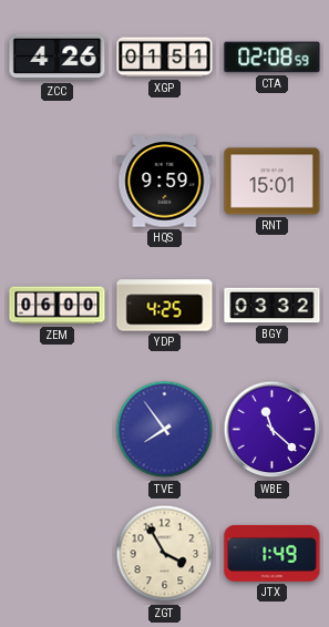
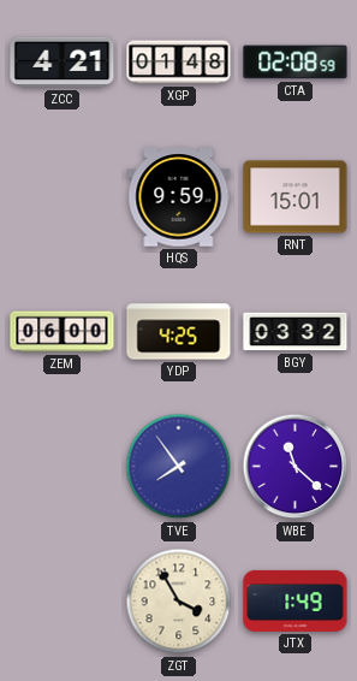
ZCC: 4:26 -> 4:21 (63, 63)
XGP: 01:51 -> 01:48 (179, 63)
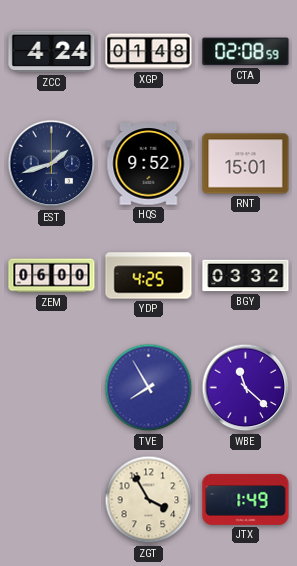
ZCC: 4:21 -> 4:24 (52, 52)
EST: none -> 1:42 (52, 164)
HQS: 9:59 -> 9:52 (149, 164)
TVE: 7:54 -> 7:55 (149, 388)
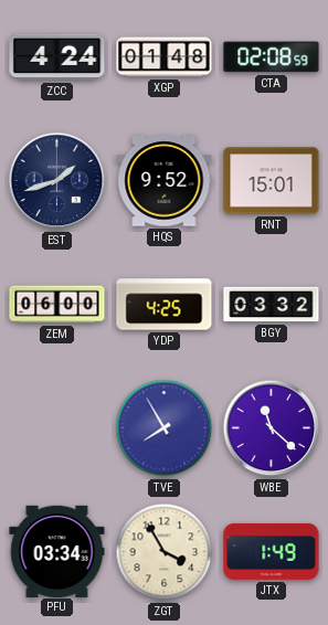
PFU: none -> 03:34 (57, 551)
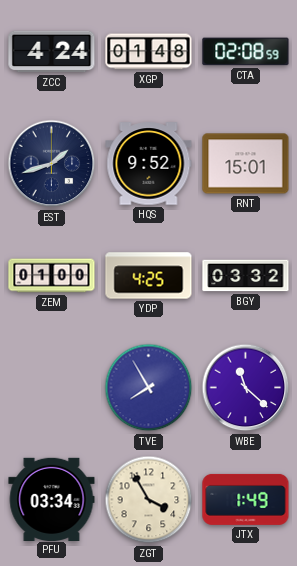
ZEM: 06:00 -> 01:00 (52, 276)
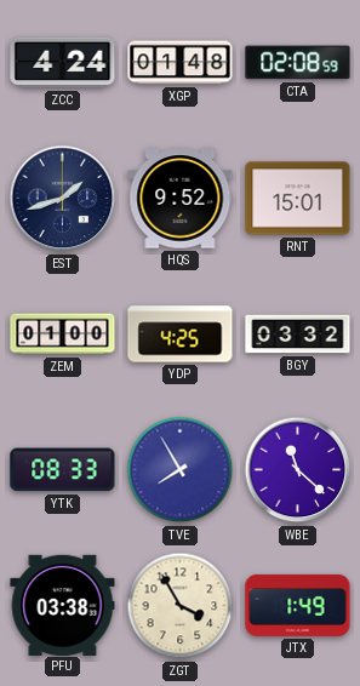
YTK: none -> 08:33 (63, 470)
PFU: 03:34 -> 03:38 (63, 605)
